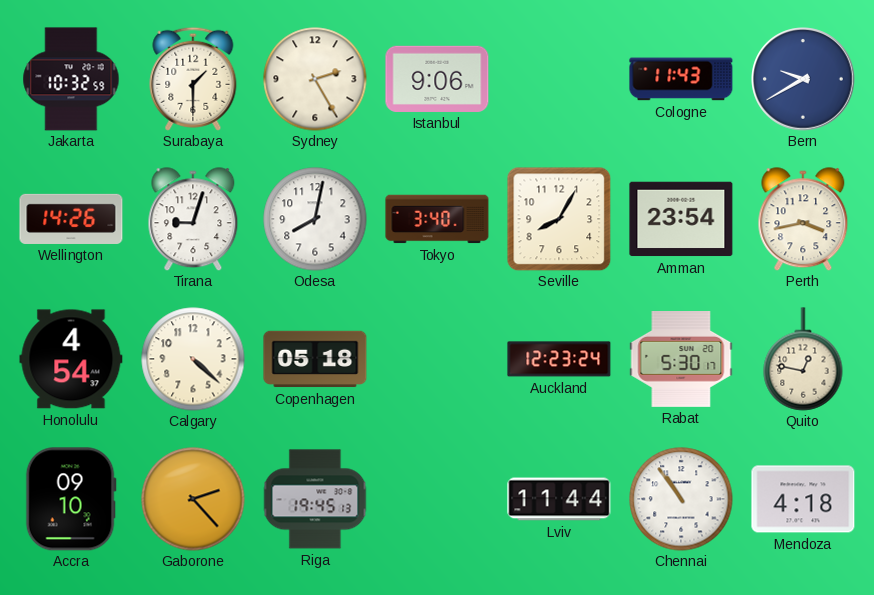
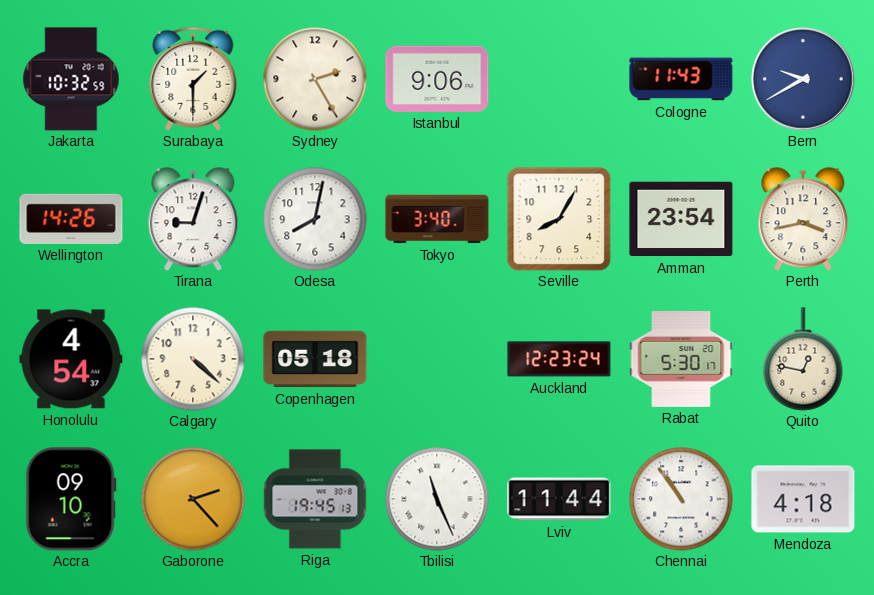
Tbilisi: none -> 11:26 (437, 499)
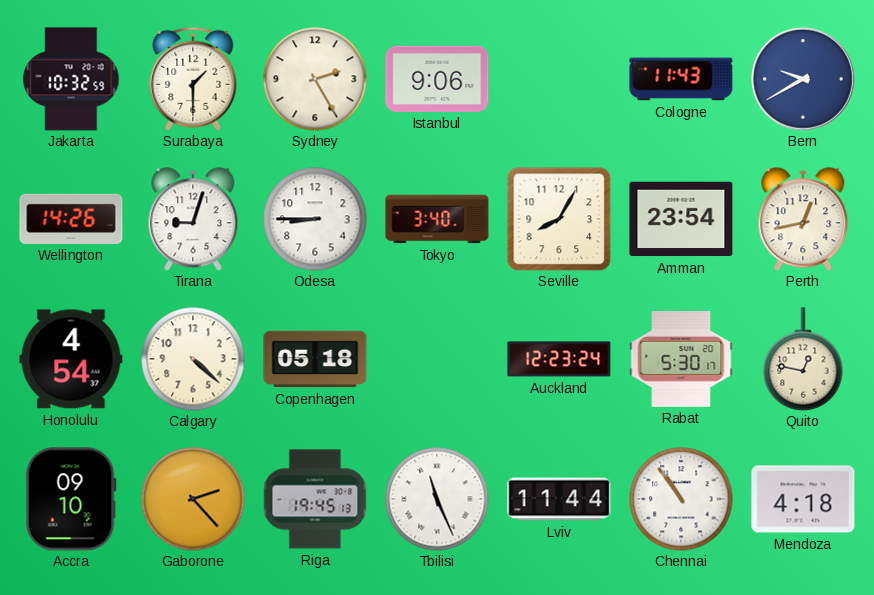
Odesa: 8:02 -> 8:45 (315, 219)
Perth: 3:43 -> 12:43 (803, 219)
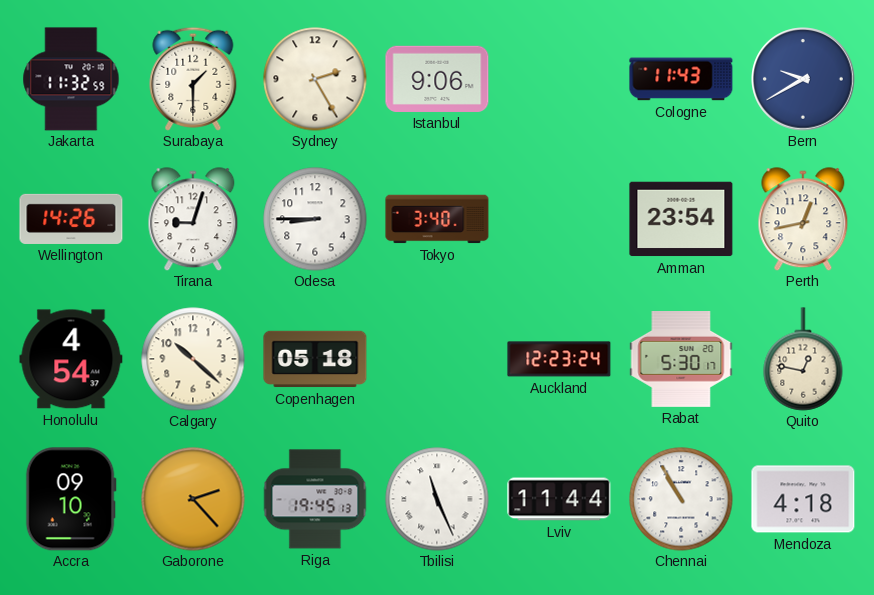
Jakarta: 10:32 -> 11:32 (71, 79)
Seville: 8:05 -> none (559, 219)
Calgary: 4:22 -> 10:22 (193, 359)
Chennai: 10:54 -> 10:55 (681, 499)
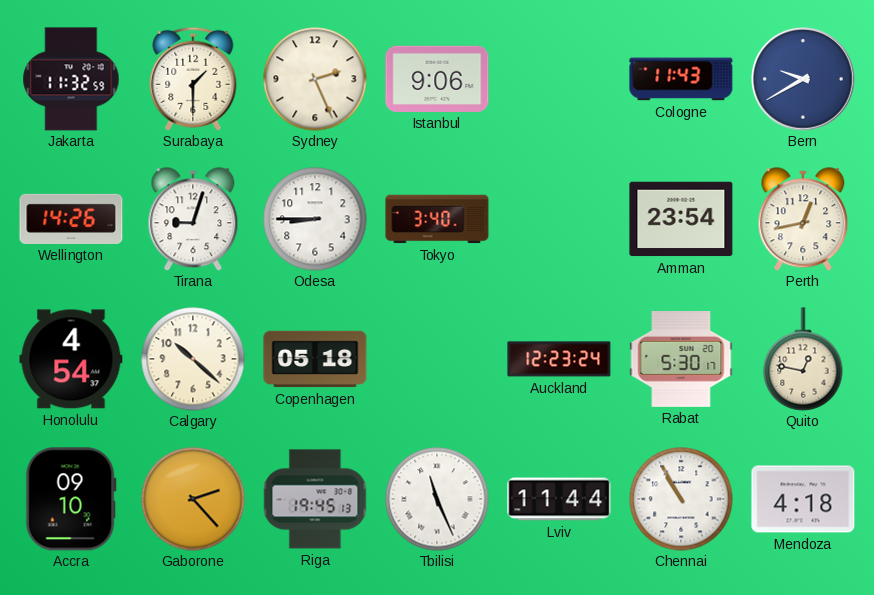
Sydney: 2:25 -> 2:26 (315, 79)
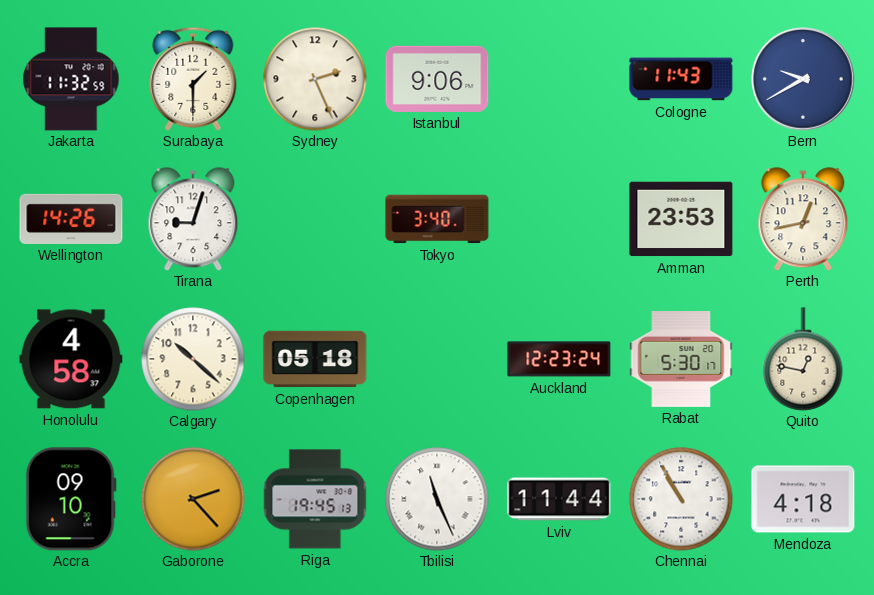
Odesa: 8:45 -> none (315, 219)
Amman: 23:54 -> 23:53 (681, 219)
Honolulu: 4:54 -> 4:58 (71, 359)
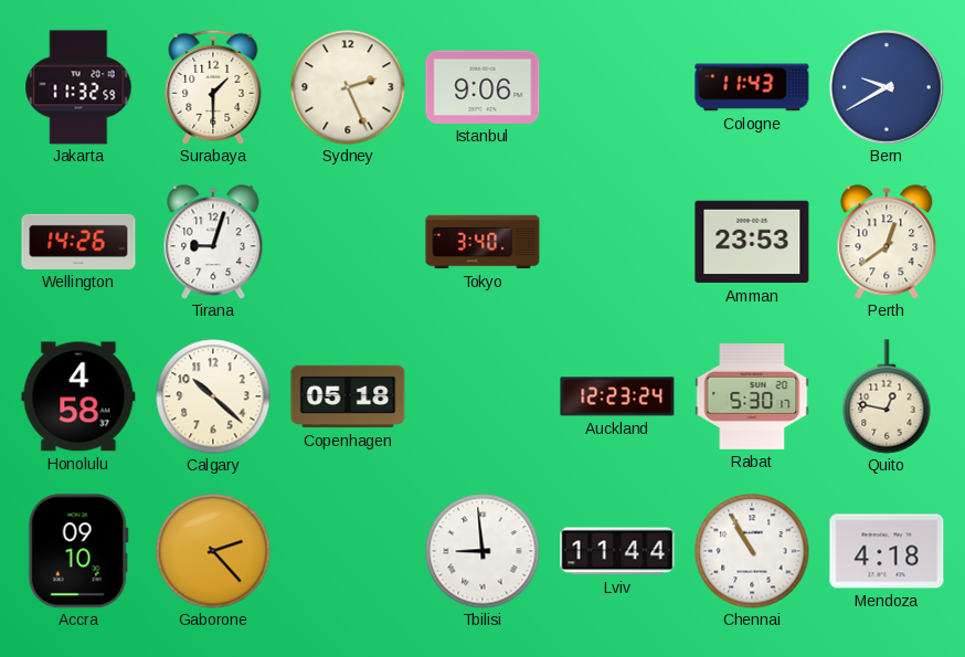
Perth: 12:43 -> 12:39 (887, 242)
Riga: 19:45 -> none (315, 499)
Tbilisi: 11:26 -> 8:59 (482, 551)
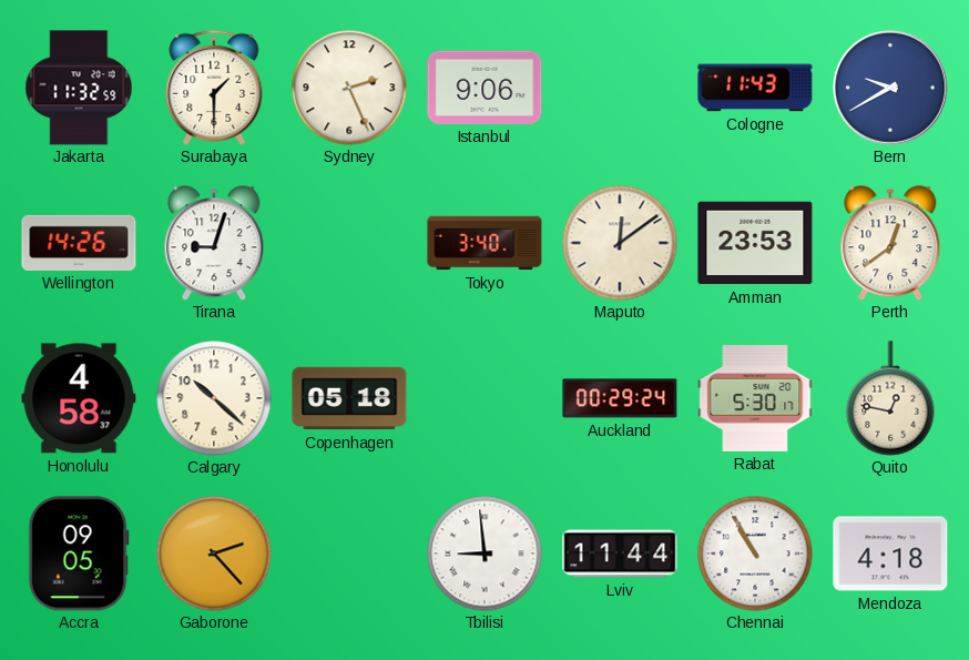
Maputo: none -> 12:09 (620, 243)
Auckland: 12:23 -> 00:29 (620, 398)
Accra: 09:10 -> 09:05 (79, 554)
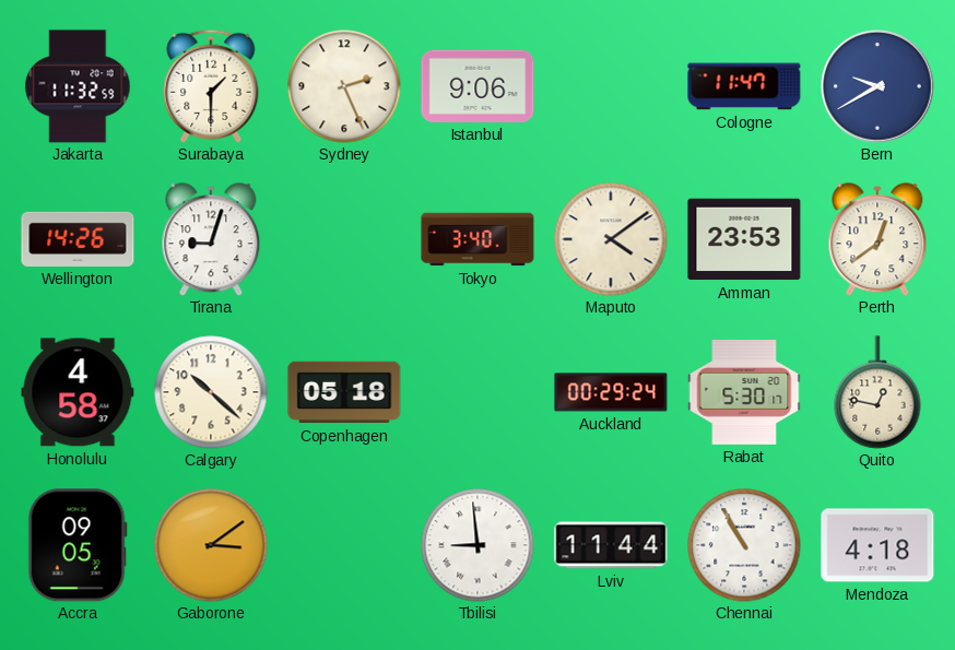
Cologne: 11:43 -> 11:47 (744, 86)
Maputo: 12:09 -> 4:09 (611, 239)
Gaborone: 2:23 -> 3:09 (211, 545)
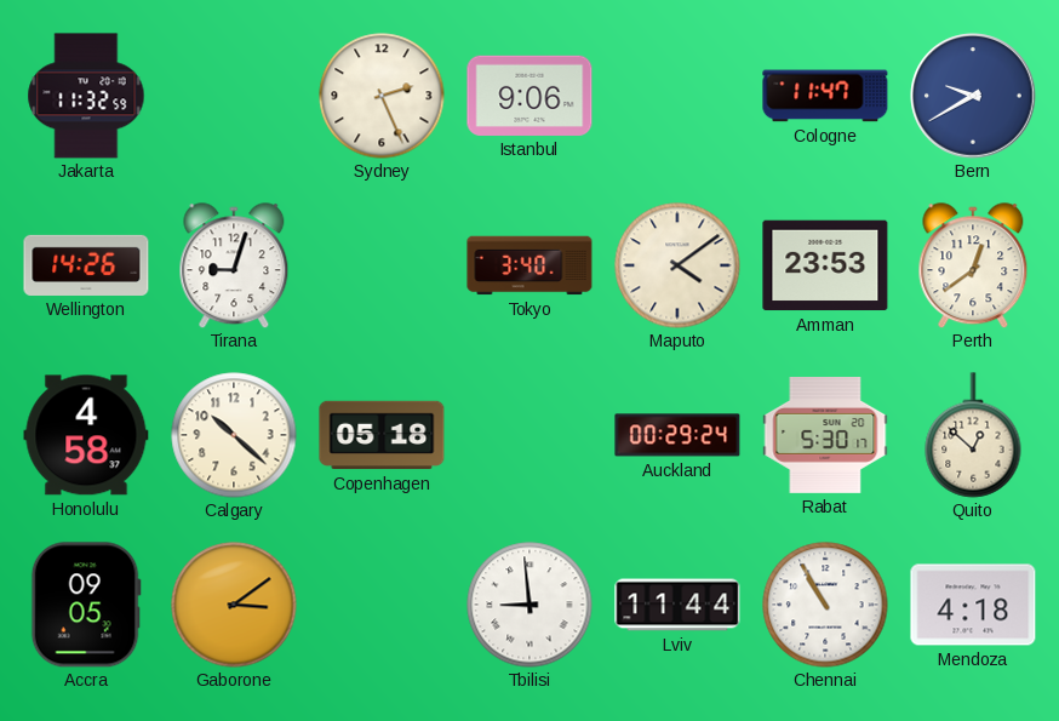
Surabaya: 1:30 -> none (211, 86)
Quito: 12:47 -> 12:52 (973, 435)
